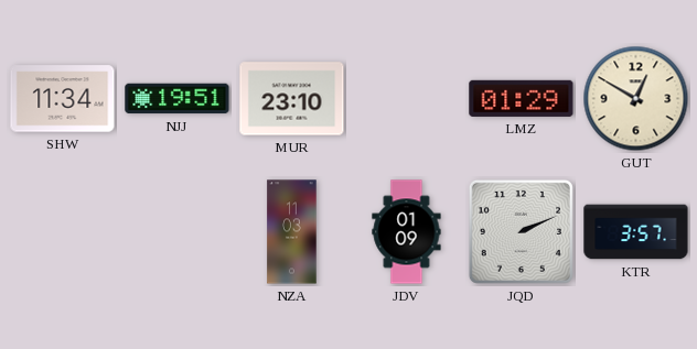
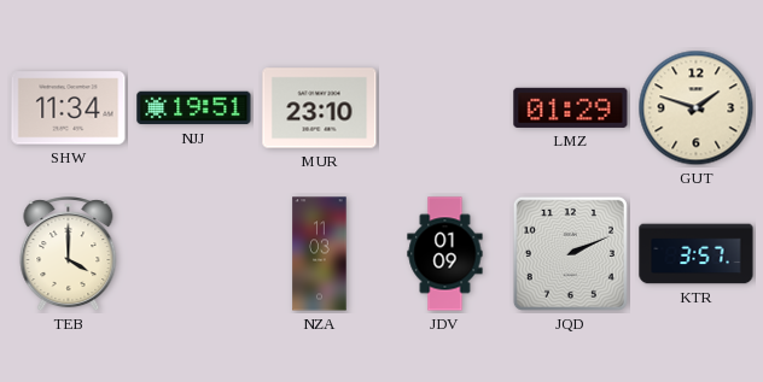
GUT: 12:50 -> 1:48 (697, 108)
TEB: none -> 4:00 (69, 254)
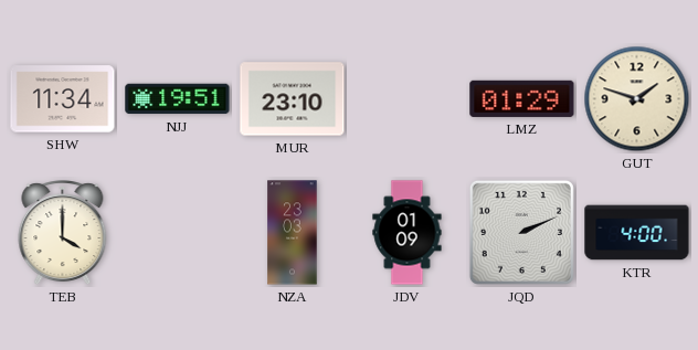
NZA: 11:03 -> 23:03 (293, 233)
KTR: 3:57 -> 4:00 (637, 233)
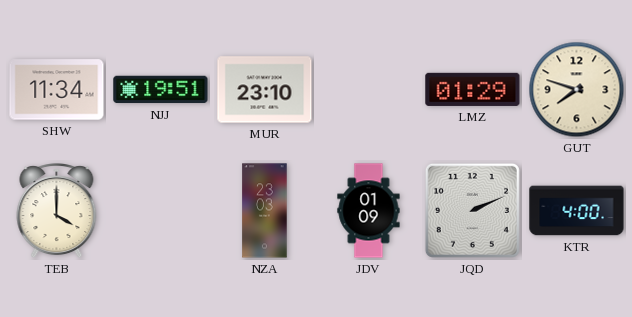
GUT: 1:48 -> 7:48 (577, 90)
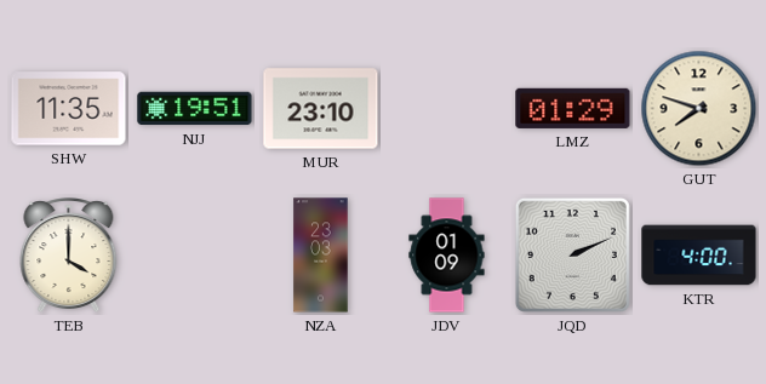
SHW: 11:34 -> 11:35 (69, 109)
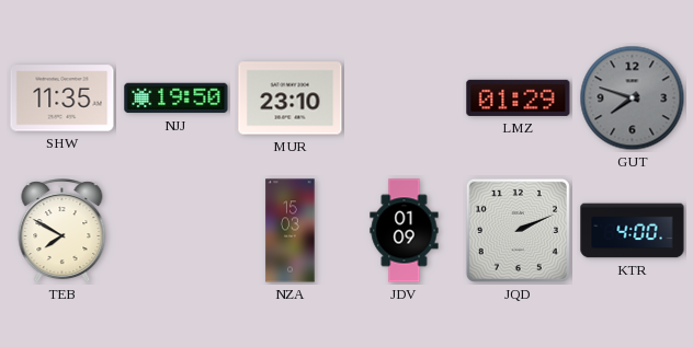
NJJ: 19:51 -> 19:50 (177, 99)
GUT dial: cream -> grey (633, 99)
TEB: 4:00 -> 7:50 (63, 231)
NZA: 23:03 -> 15:03 (291, 231)
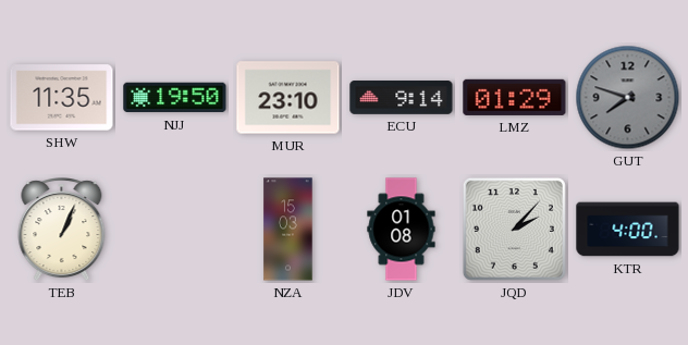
ECU: none -> 9:14 (402, 98)
TEB: 7:50 -> 1:04 (62, 230)
JDV: 01:09 -> 01:08 (402, 230)
JQD: 2:11 -> 2:07 (514, 229)
